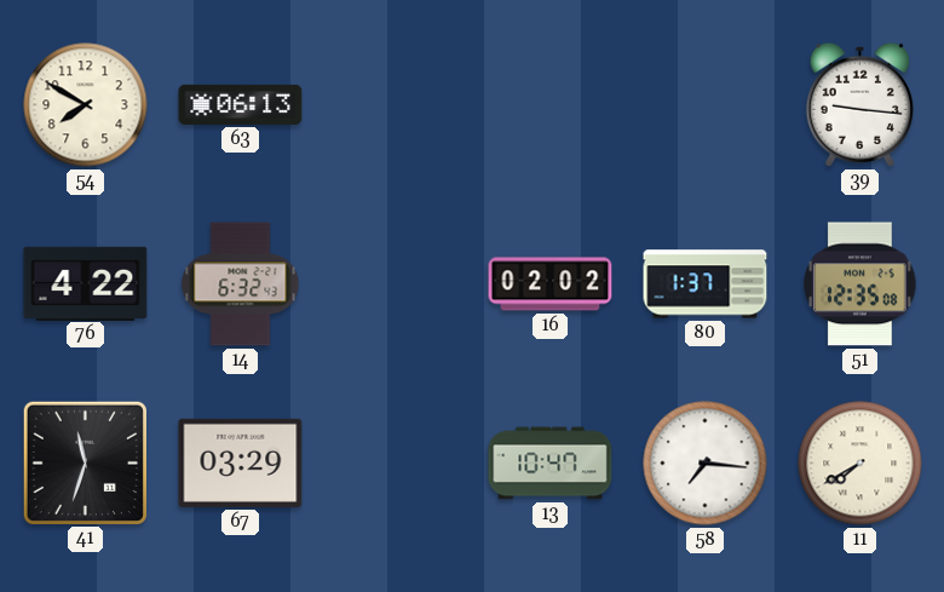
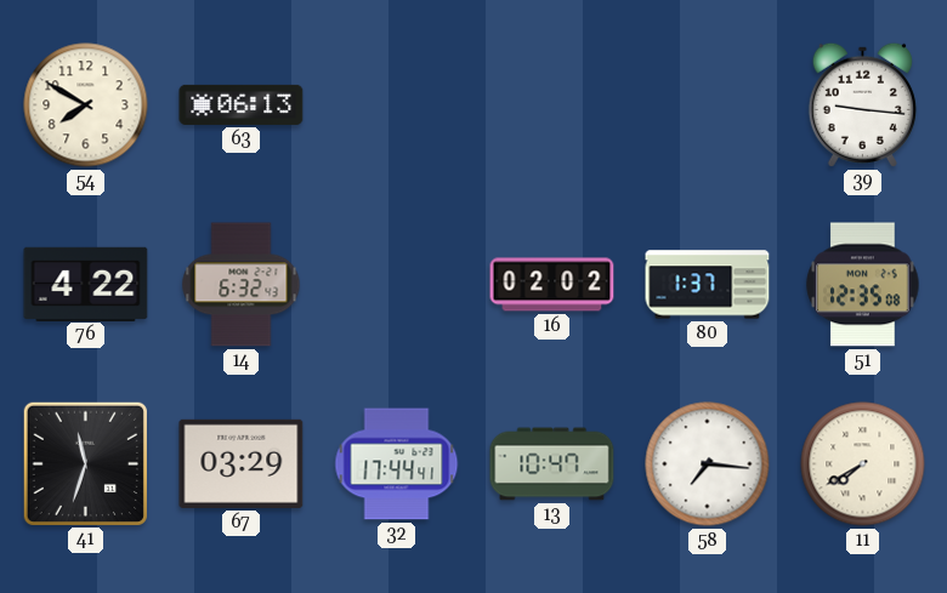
32: none -> 17:44 (397, 464)
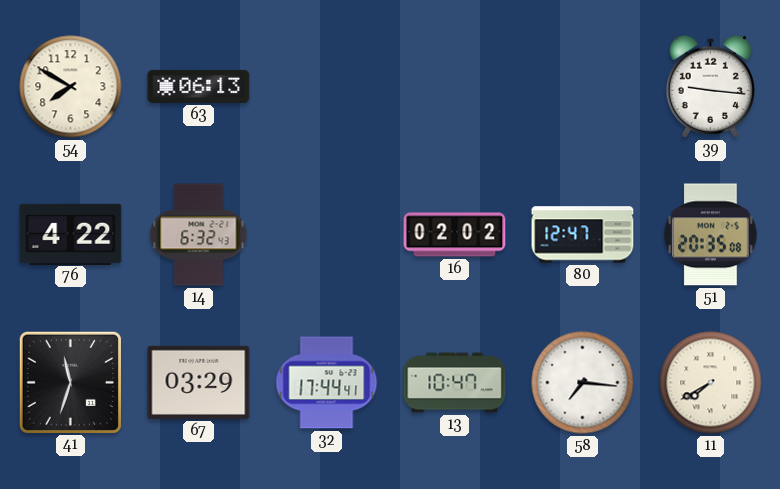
80: 1:37 -> 12:47 (583, 235)
51: 12:35 -> 20:35 (711, 235)
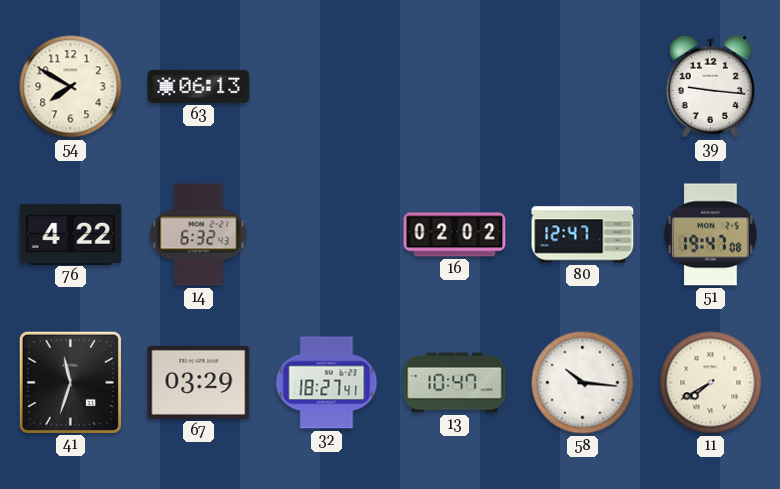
51: 20:35 -> 19:47 (711, 235)
32: 17:44 -> 18:27 (327, 383)
58: 7:16 -> 10:16 (583, 383)
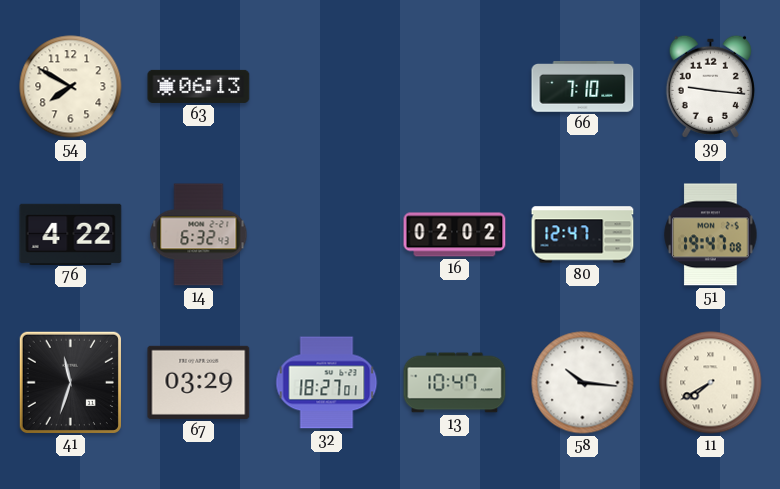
66: none -> 7:10 (583, 87)
32: 18:27:41 -> 18:27:01 (327, 383)
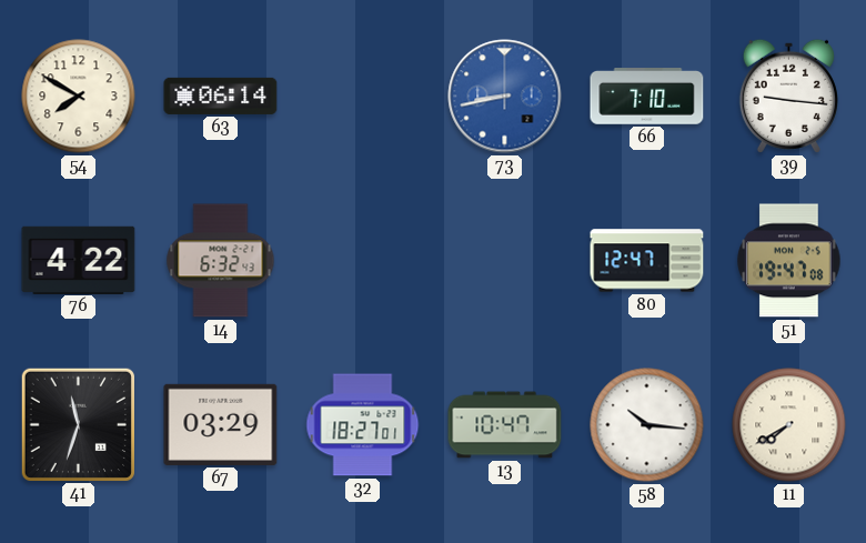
63: 06:13 -> 06:14 (221, 95)
73: none -> 8:43 (505, 97)
16: 02:02 -> none (455, 235)
